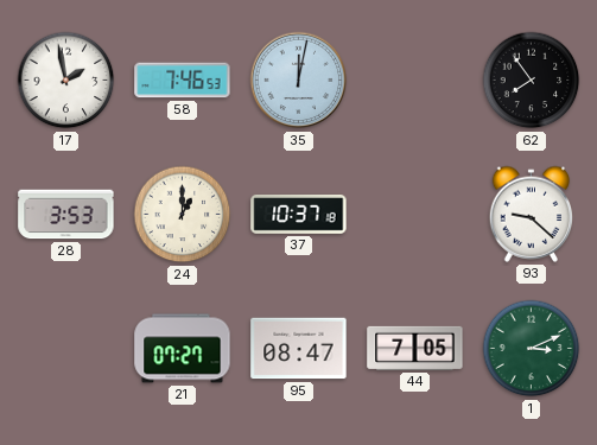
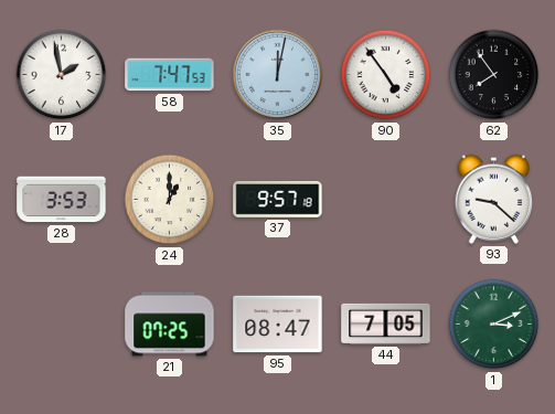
58: 7:46 -> 7:47 (170, 75)
90: none -> 4:54 (386, 75)
37: 10:37 -> 9:57 (278, 200)
21: 07:27 -> 07:25 (170, 325)
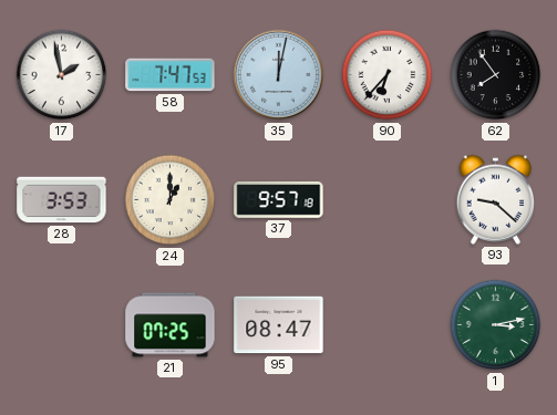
90: 4:54 -> 6:37 (388, 75)
44: 7:05 -> none (386, 323)
1: 3:11 -> 3:13 (496, 325)
